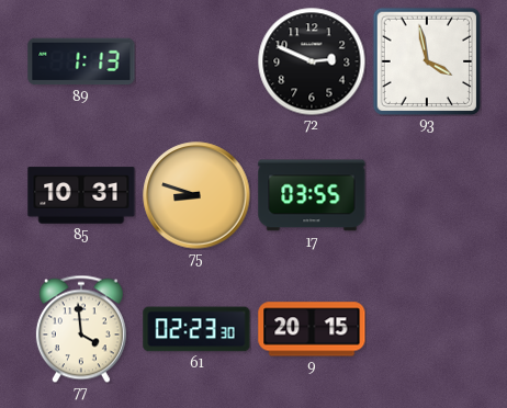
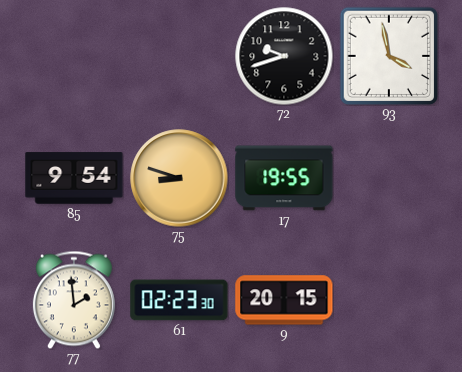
89: 1:13 -> none (81, 61)
72: 2:49 -> 9:42 (284, 56)
85: 10:31 -> 9:54 (74, 178)
17: 03:55 -> 19:55 (284, 178)
77: 3:59 -> 1:59 (74, 300)
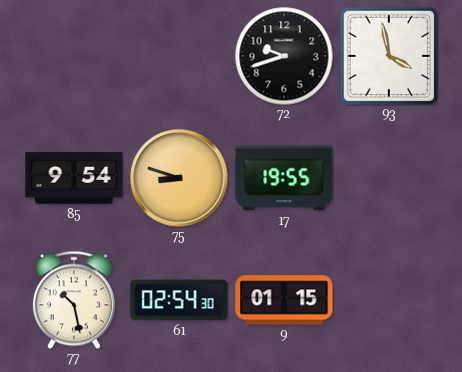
77: 1:59 -> 10:28 (74, 300)
61: 02:23 -> 02:54 (179, 300)
9: 20:15 -> 01:15 (284, 300)
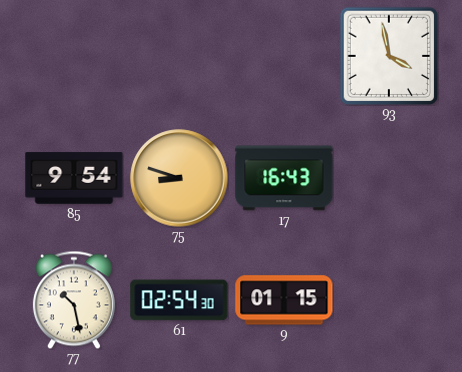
72: 9:42 -> none (284, 56)
17: 19:55 -> 16:43 (284, 178)
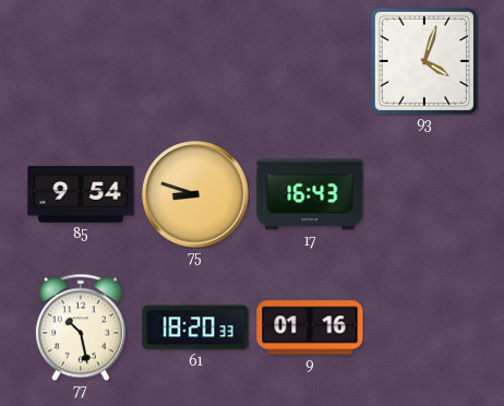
93: 3:58 -> 4:03 (423, 60)
61: 02:54 -> 18:20 (195, 327)
9: 01:15 -> 01:16 (310, 327)
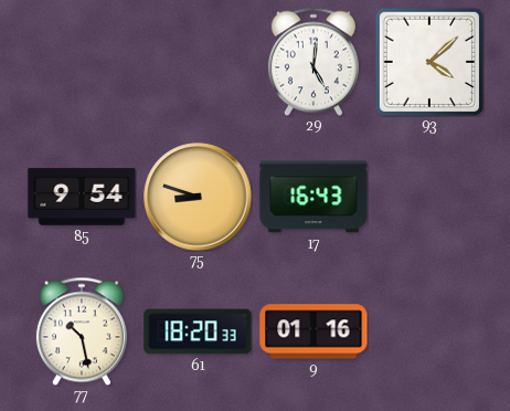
29: none -> 5:01 (314, 62)
93: 4:03 -> 4:08 (428, 61)
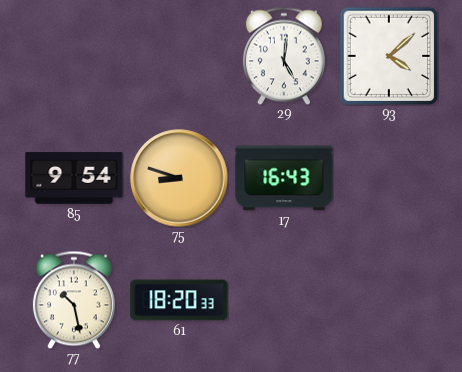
9: 01:16 -> none (314, 331)
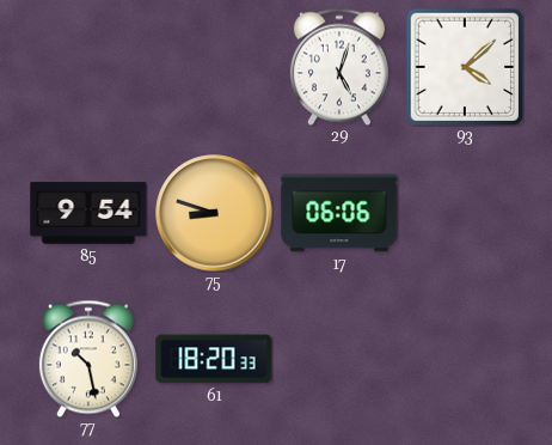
29: 5:01 -> 5:03 (339, 67)
17: 16:43 -> 06:06 (339, 213)
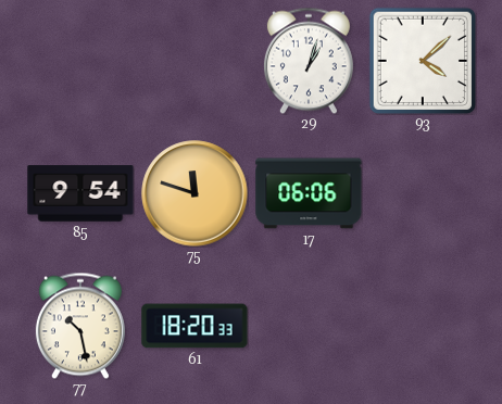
29: 5:03 -> 1:03 (309, 61)
75: 8:48 -> 11:48 (194, 193)
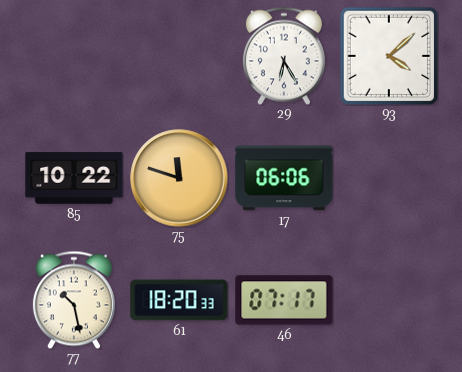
29: 1:03 -> 6:25 (284, 56)
85: 9:54 -> 10:22 (74, 178)
46: none -> 07:17 (284, 300)
